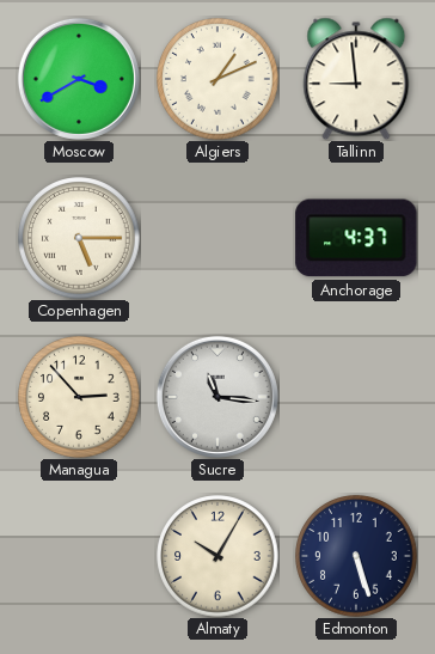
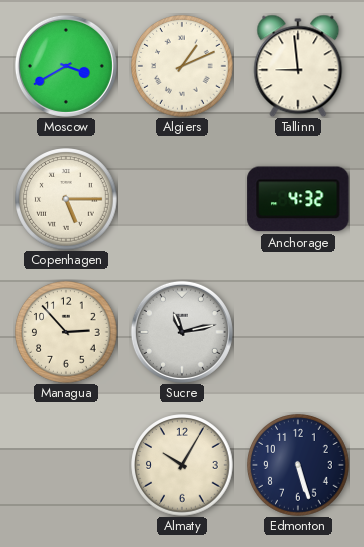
Anchorage: 4:37 -> 4:32 (298, 199)
Sucre: 11:16 -> 11:13 (182, 332)
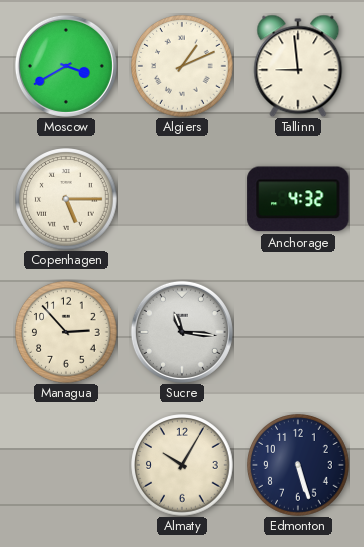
Sucre: 11:13 -> 11:16 (182, 332)
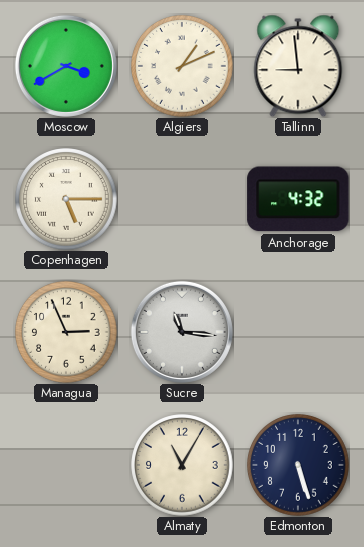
Managua: 2:53 -> 2:56 (66, 332)
Almaty: 10:05 -> 11:05 (182, 465)
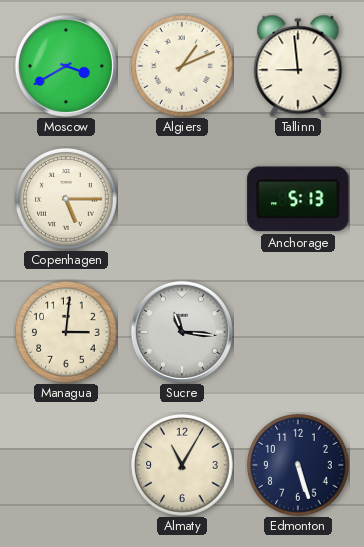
Anchorage: 4:32 -> 5:13 (298, 199)
Managua: 2:56 -> 3:01 (66, 332)
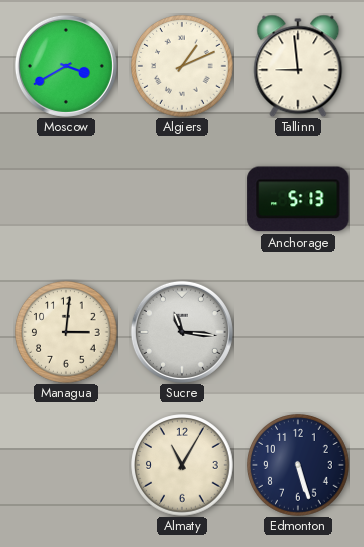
Copenhagen: 5:15 -> none (66, 199)
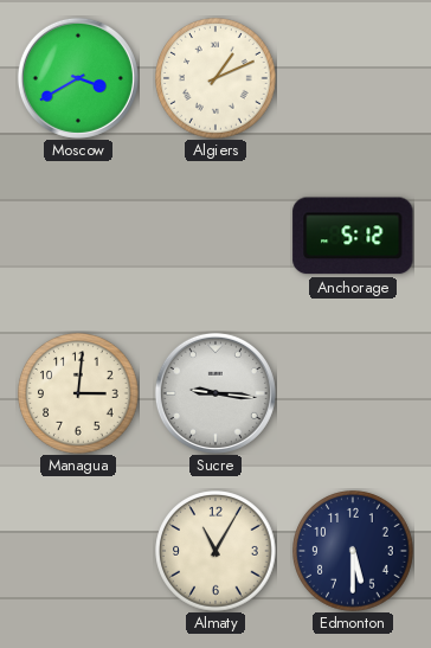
Tallinn: 8:59 -> none (298, 66)
Anchorage: 5:13 -> 5:12 (353, 236)
Sucre: 11:16 -> 9:16 (215, 393)
Edmonton: 5:27 -> 5:30 (353, 551)
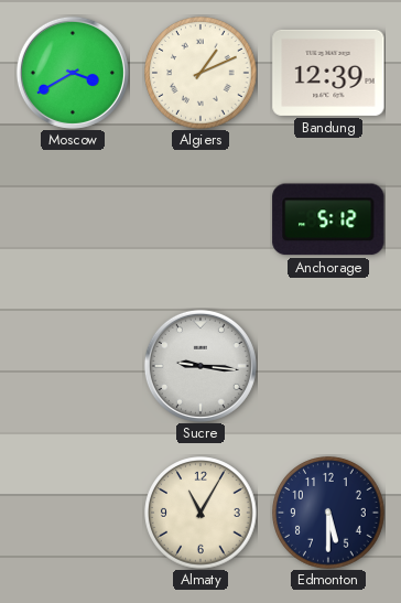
Bandung: none -> 12:39 (328, 73)
Managua: 3:01 -> none (78, 393)
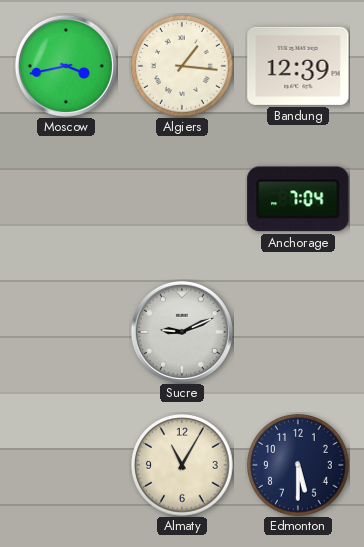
Moscow: 3:40 -> 3:43 (66, 66)
Algiers: 1:11 -> 1:16 (182, 66)
Anchorage: 5:12 -> 7:04 (298, 199)
Sucre: 9:16 -> 9:11 (182, 332)
